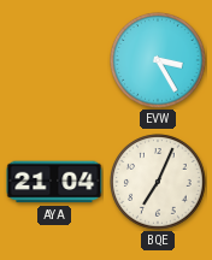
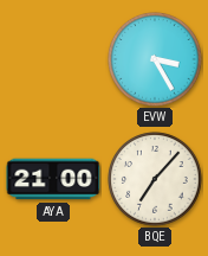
AYA: 21:04 -> 21:00 (53, 179)
BQE: 7:04 -> 7:07 (155, 179)
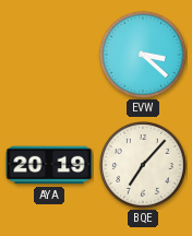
EVW: 3:25 -> 3:22 (143, 55)
AYA: 21:00 -> 20:19 (49, 165)
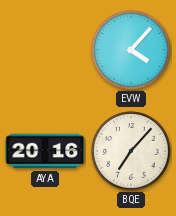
EVW: 3:22 -> 4:07 (131, 50)
AYA: 20:19 -> 20:16 (45, 151)
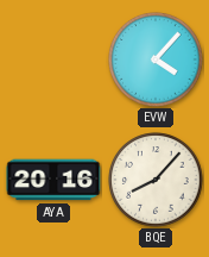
BQE: 7:07 -> 8:07 (156, 180)
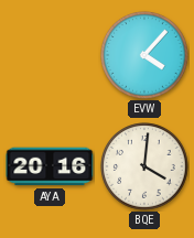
BQE: 8:07 -> 4:01 (144, 166)
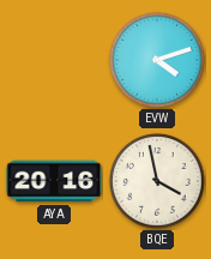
EVW: 4:07 -> 4:12 (157, 60)
BQE: 4:01 -> 3:58 (157, 181)
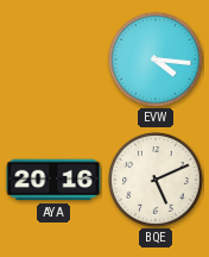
EVW: 4:12 -> 4:16 (156, 59)
BQE: 3:58 -> 5:11 (156, 180)
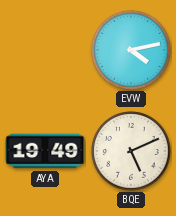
EVW: 4:16 -> 4:13 (131, 50)
AYA: 20:16 -> 19:49 (45, 151)
